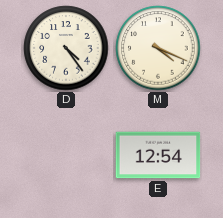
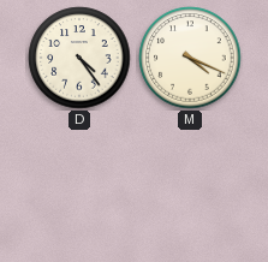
E: 12:54 -> none (158, 155)
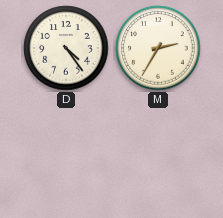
M: 4:19 -> 2:35 (158, 48)
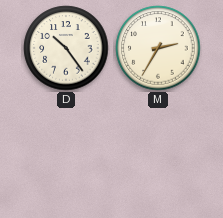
D: 4:24 -> 10:24 (66, 48)
